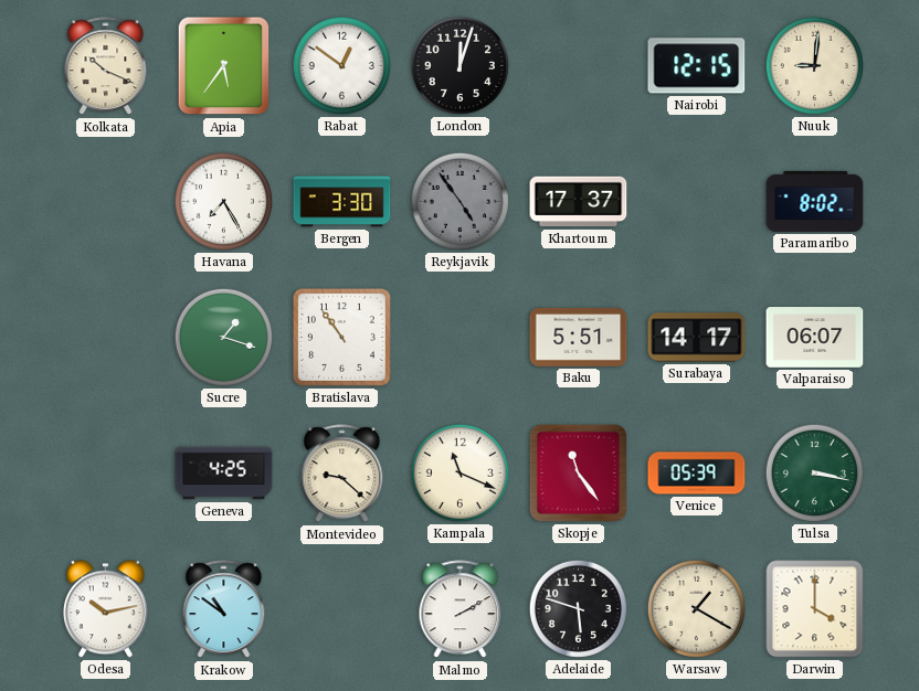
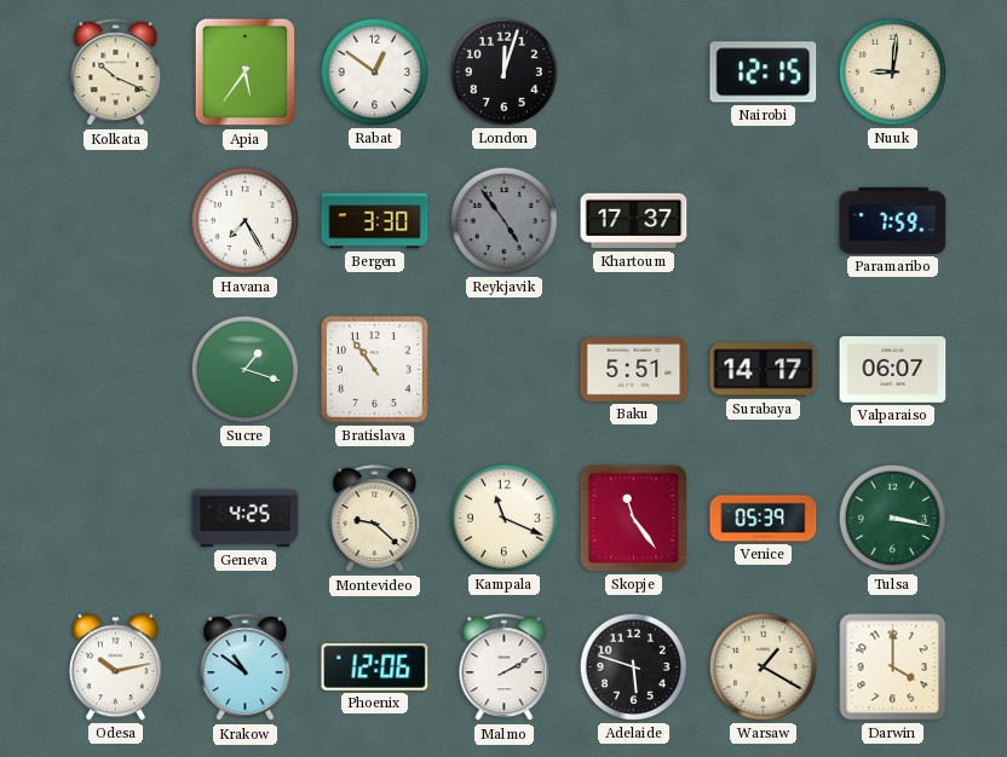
Paramaribo: 8:02 -> 7:59 (893, 220)
Phoenix: none -> 12:06 (375, 666)
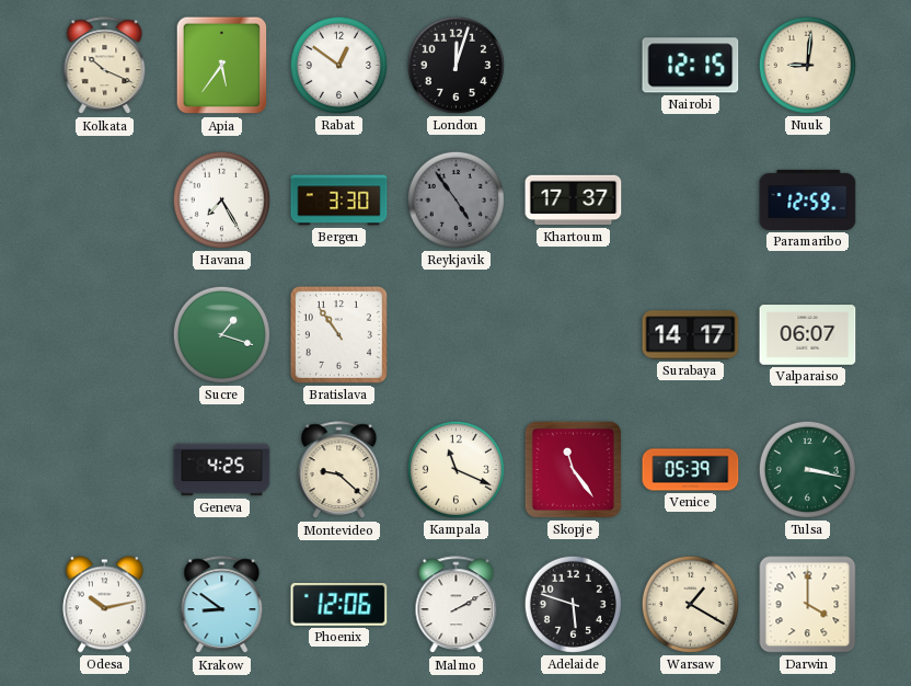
Paramaribo: 7:59 -> 12:59 (808, 199)
Baku: 5:51 -> none (634, 369)
Krakow: 10:51 -> 8:51 (222, 605)
